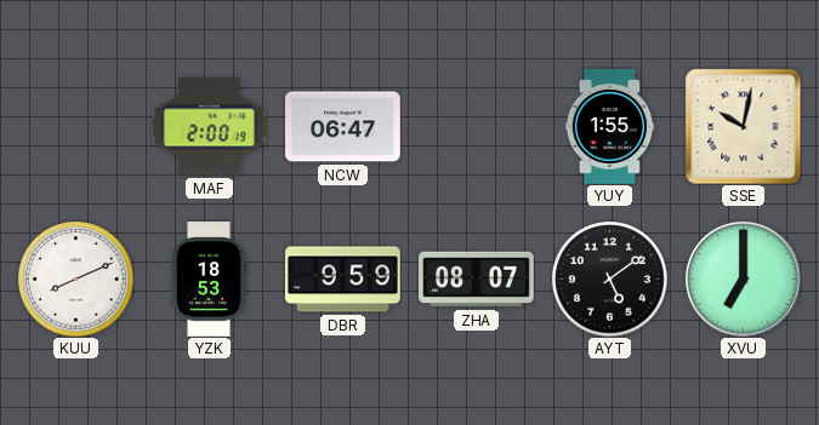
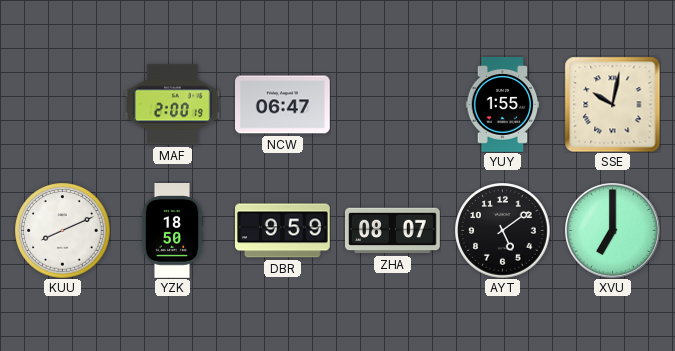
YZK: 18:53 -> 18:50 (172, 231)
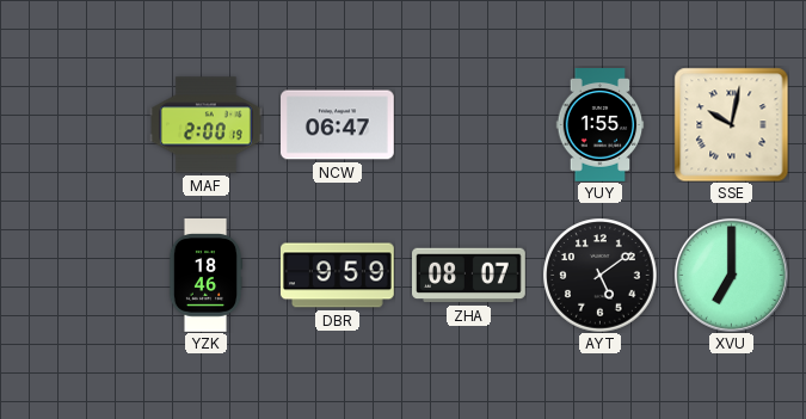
KUU: 8:11 -> none (62, 230)
YZK: 18:50 -> 18:46 (205, 276)
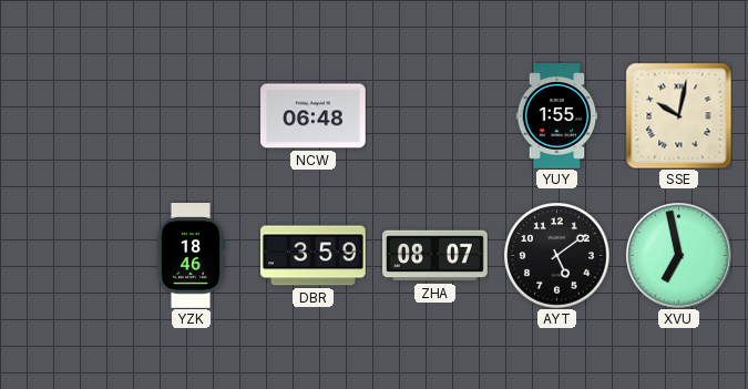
MAF: 2:00 -> none (207, 125)
NCW: 06:47 -> 06:48 (314, 116)
DBR: 9:59 -> 3:59 (314, 256)
XVU: 7:00 -> 6:58 (678, 255)
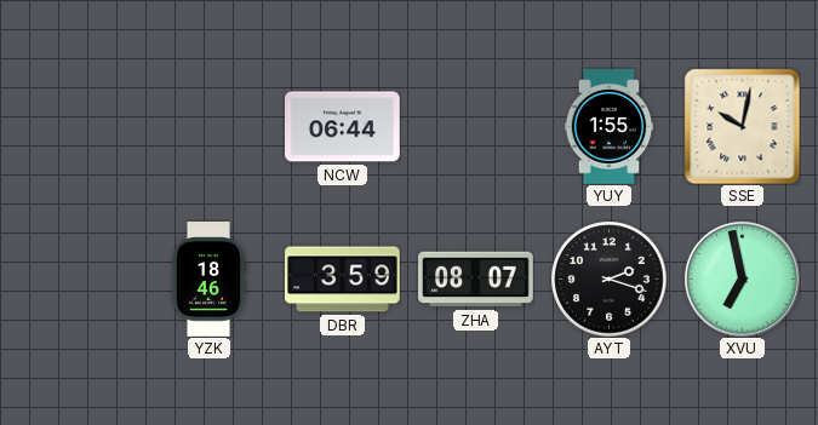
NCW: 06:48 -> 06:44 (343, 127)
AYT: 5:09 -> 2:18 (608, 278)
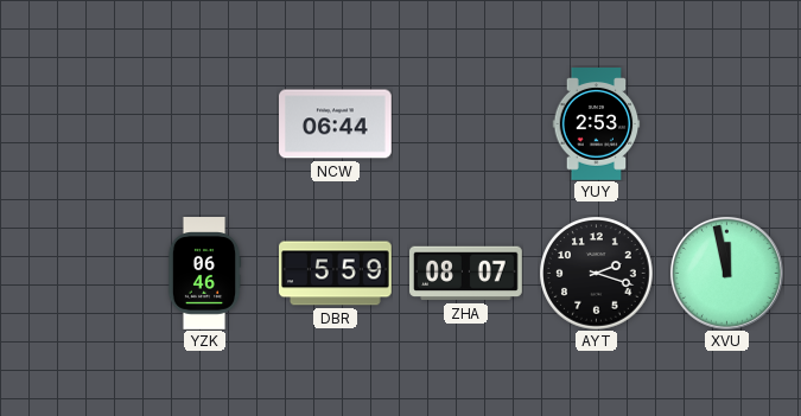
YUY: 1:55 -> 2:53 (597, 124)
SSE: 10:02 -> none (742, 126)
YZK: 18:46 -> 06:46 (204, 274)
DBR: 3:59 -> 5:59 (336, 274)
XVU: 6:58 -> 11:58 (726, 273)
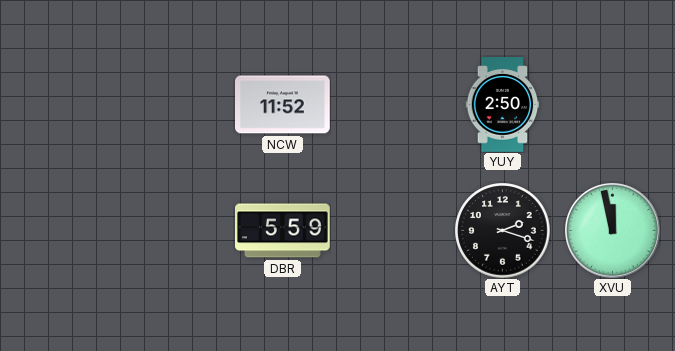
NCW: 06:44 -> 11:52 (283, 105)
YUY: 2:53 -> 2:50 (503, 105)
YZK: 06:46 -> none (204, 274)
ZHA: 08:07 -> none (466, 274)
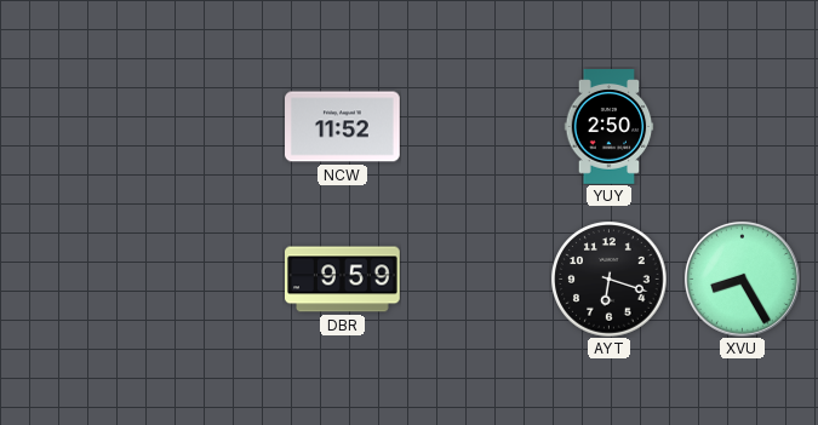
DBR: 5:59 -> 9:59 (343, 280)
AYT: 2:18 -> 6:18 (608, 278)
XVU: 11:58 -> 8:25 (742, 278)
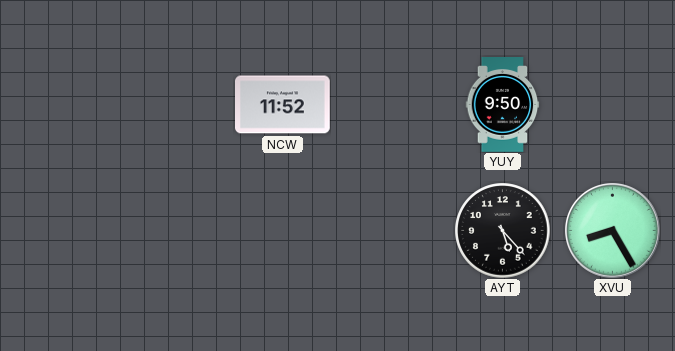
YUY: 2:50 -> 9:50 (503, 105)
DBR: 9:59 -> none (343, 280)
AYT: 6:18 -> 5:23 (502, 230)
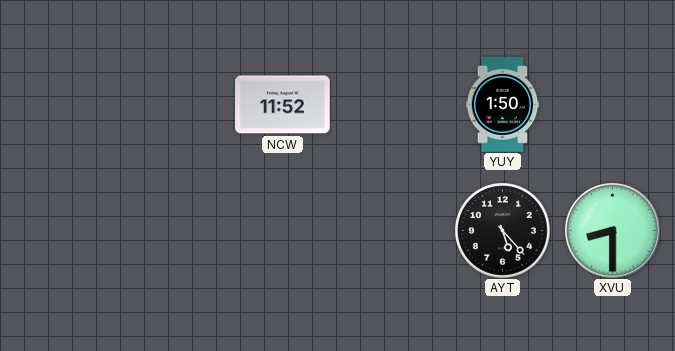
YUY: 9:50 -> 1:50 (503, 105)
XVU: 8:25 -> 8:30 (612, 230)
